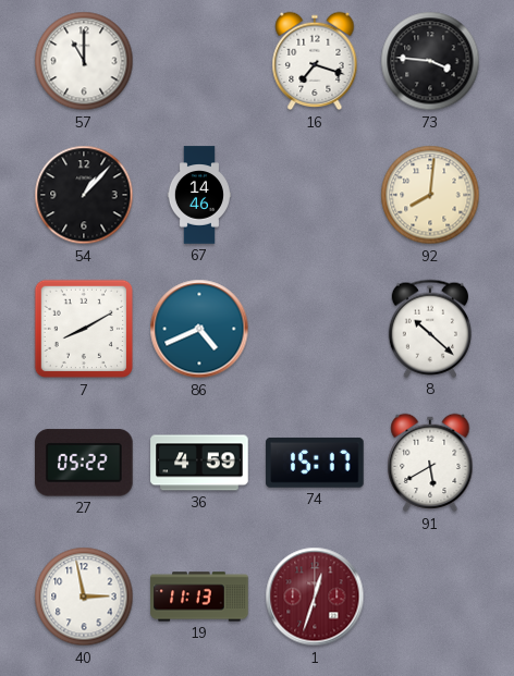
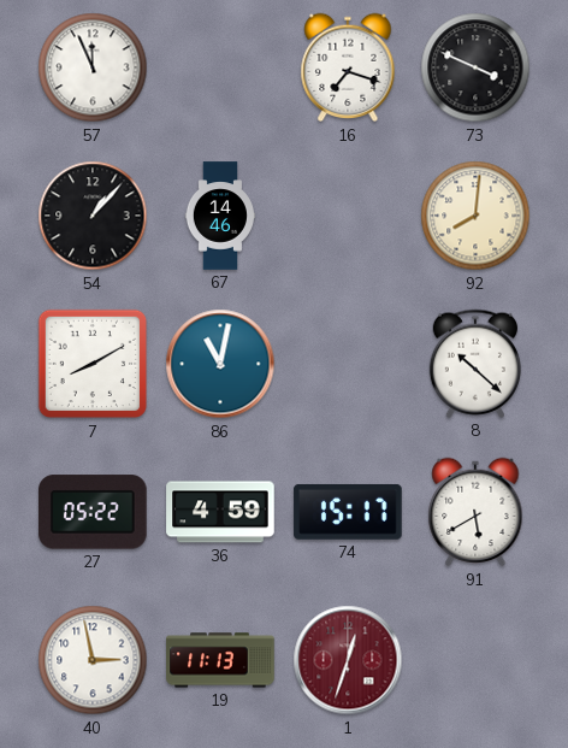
57: 11:00 -> 11:56 (93, 67)
73: 3:46 -> 3:49 (475, 67)
86: 4:41 -> 11:02 (220, 364)
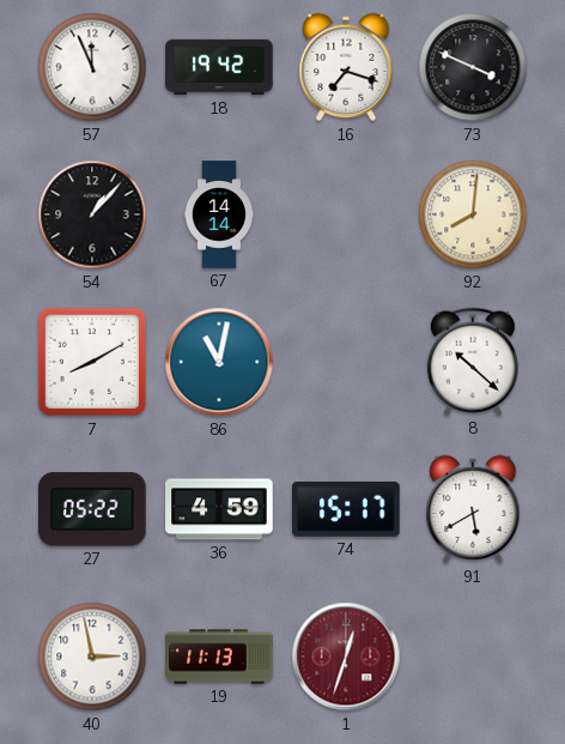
18: none -> 19:42 (219, 67)
67: 14:46 -> 14:14 (218, 214)
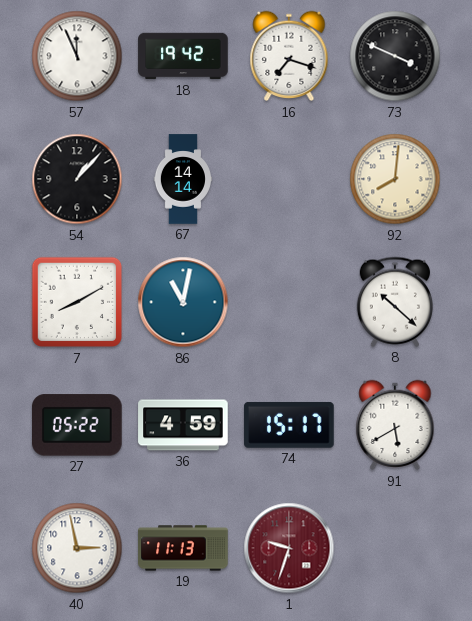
1: 12:33 -> 9:33 (289, 548)
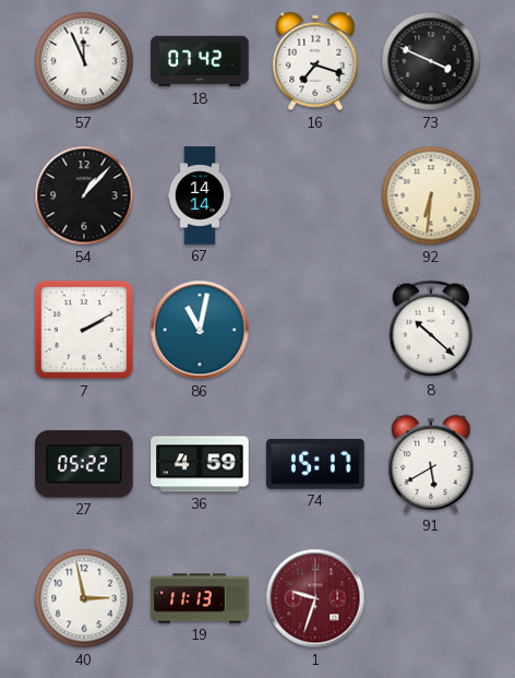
18: 19:42 -> 07:42 (200, 61)
92: 8:01 -> 6:31 (431, 195)
7: 8:10 -> 2:10 (84, 330)
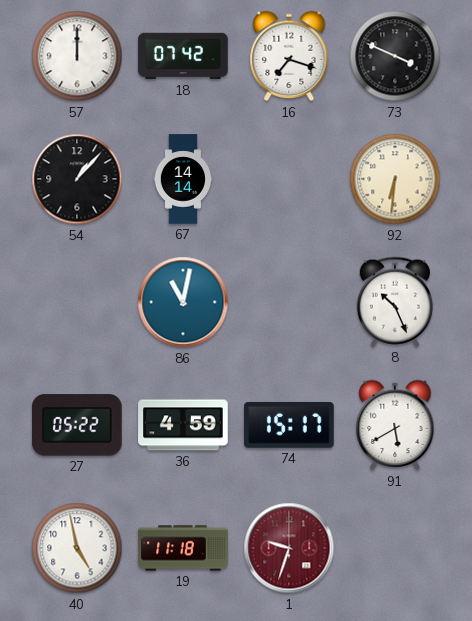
57: 11:56 -> 12:00 (77, 56)
7: 2:10 -> none (84, 330)
8: 10:22 -> 10:26 (395, 302)
40: 2:58 -> 4:58 (77, 548)
19: 11:13 -> 11:18 (183, 548)
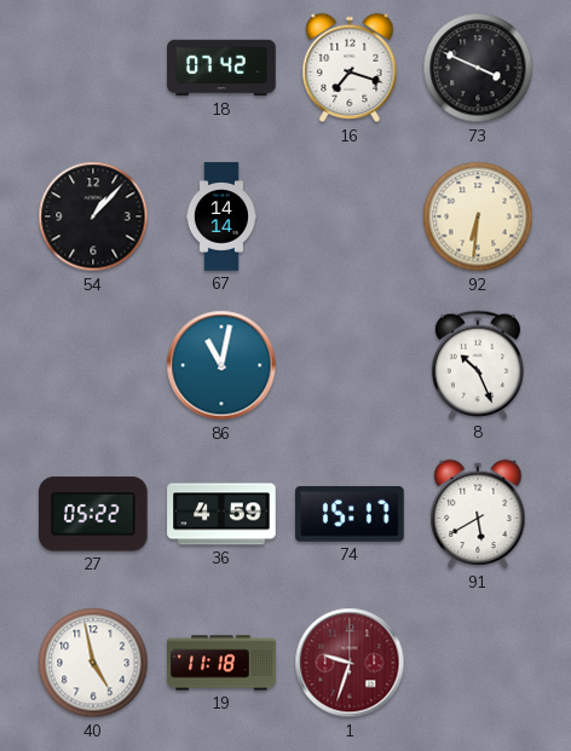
57: 12:00 -> none (77, 56)
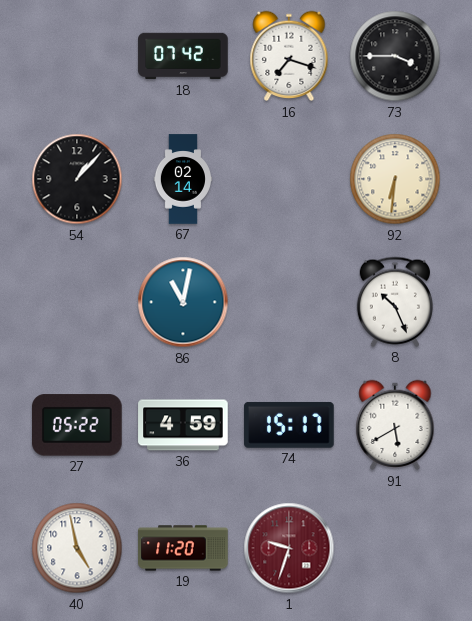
73: 3:49 -> 3:45 (395, 56)
67: 14:14 -> 02:14 (182, 179)
19: 11:18 -> 11:20 (183, 548)
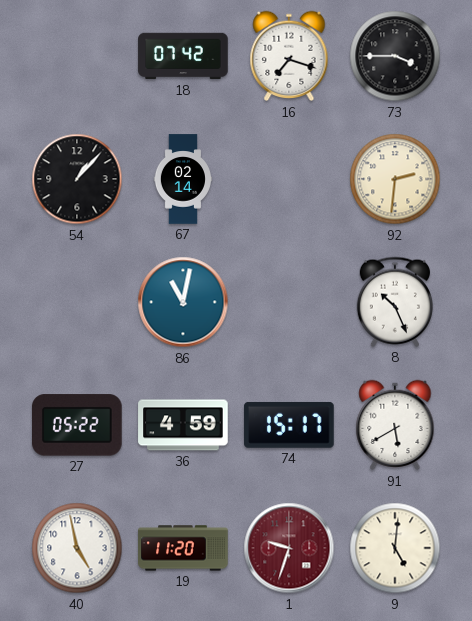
92: 6:31 -> 2:31 (395, 179)
9: none -> 5:01 (395, 548)
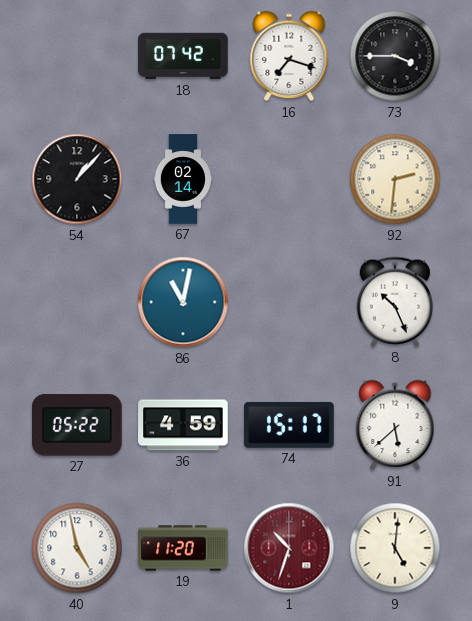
91: 5:40 -> 5:38 (395, 425)
1: 9:33 -> 10:33 (289, 548)
